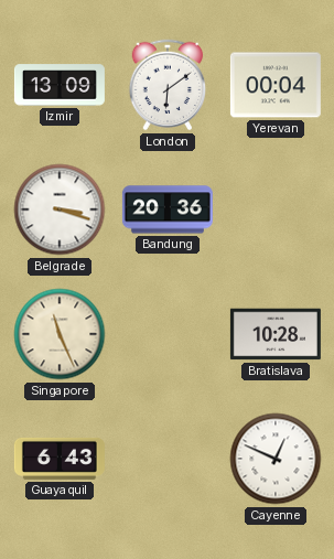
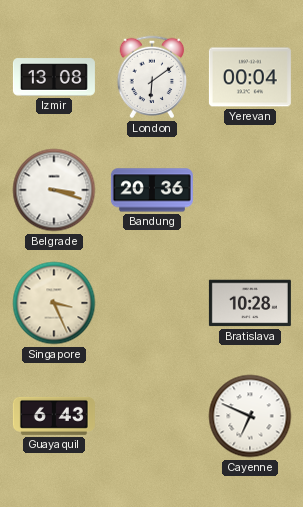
Izmir: 13:09 -> 13:08 (54, 77)
Singapore: 11:26 -> 3:26 (54, 303)
Cayenne: 12:49 -> 6:49 (250, 416)
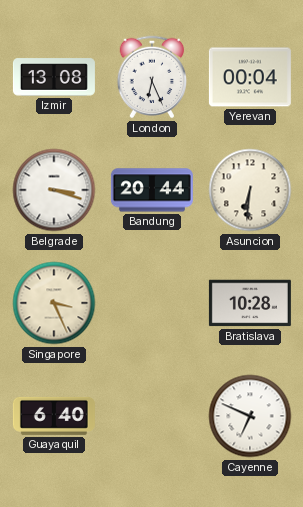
London: 6:09 -> 6:26 (152, 77)
Bandung: 20:36 -> 20:44 (152, 190)
Asuncion: none -> 6:31 (250, 190)
Guayaquil: 6:43 -> 6:40 (54, 416)
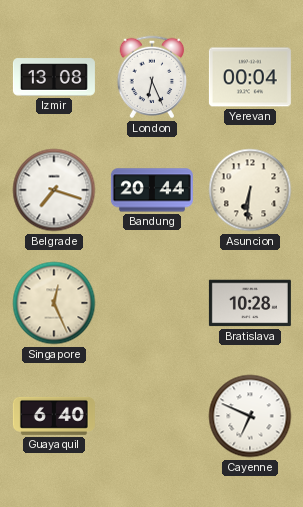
Belgrade: 3:18 -> 7:18 (54, 190)
Singapore: 3:26 -> 12:26 (54, 303)
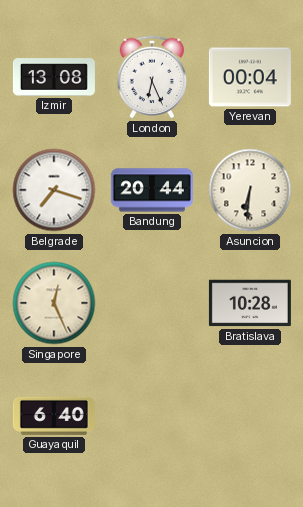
Cayenne: 6:49 -> none (250, 416)
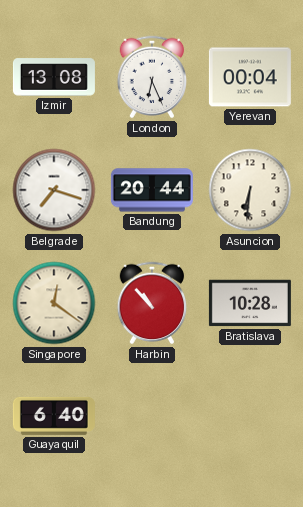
Singapore: 12:26 -> 12:21 (54, 303)
Harbin: none -> 10:53 (152, 303)
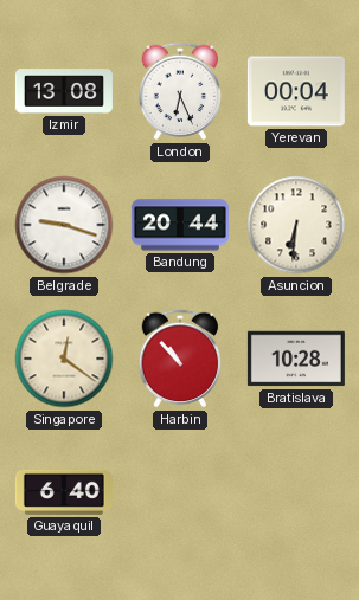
Belgrade: 7:18 -> 9:18 (64, 225)
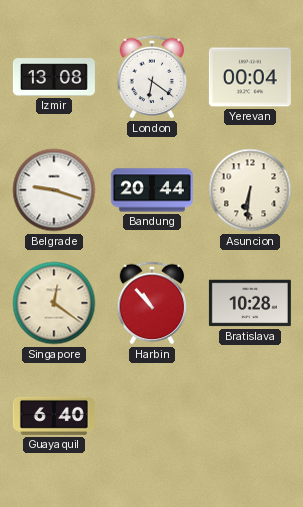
London: 6:26 -> 6:21 (152, 77)
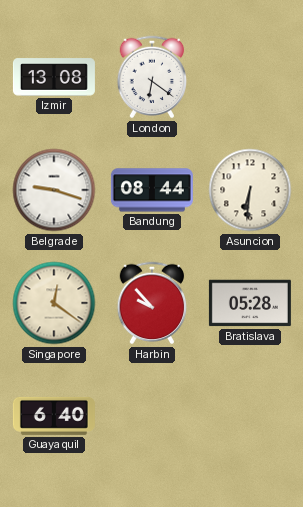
Yerevan: 00:04 -> none (250, 77)
Bandung: 20:44 -> 08:44 (152, 190)
Harbin: 10:53 -> 9:53 (152, 303)
Bratislava: 10:28 -> 05:28 (250, 303)
